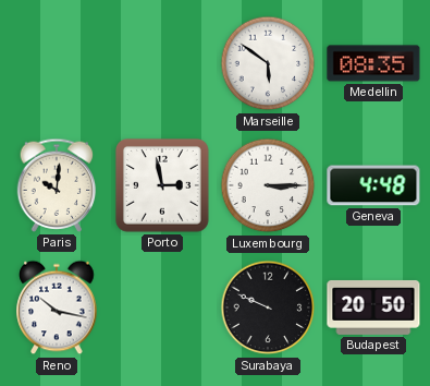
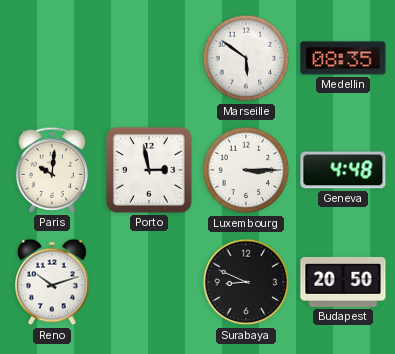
Reno: 10:17 -> 10:12 (52, 282)
Surabaya: 9:49 -> 8:49 (246, 282)
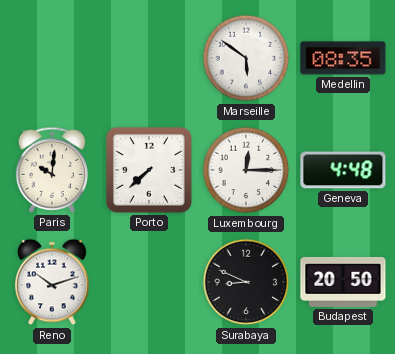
Porto: 2:58 -> 7:38 (149, 170)
Luxembourg: 3:15 -> 12:15 (246, 170)
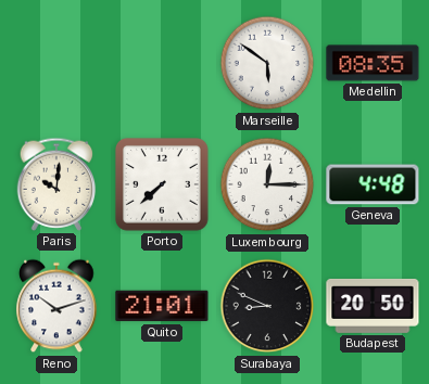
Quito: none -> 21:01 (162, 306)
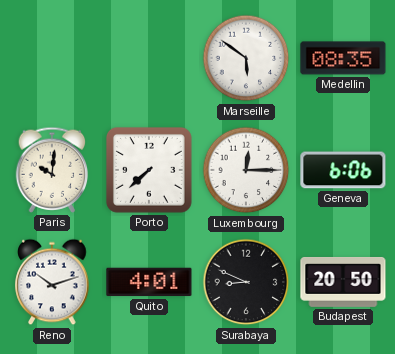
Geneva: 4:48 -> 6:06 (343, 170)
Quito: 21:01 -> 4:01 (149, 282)
